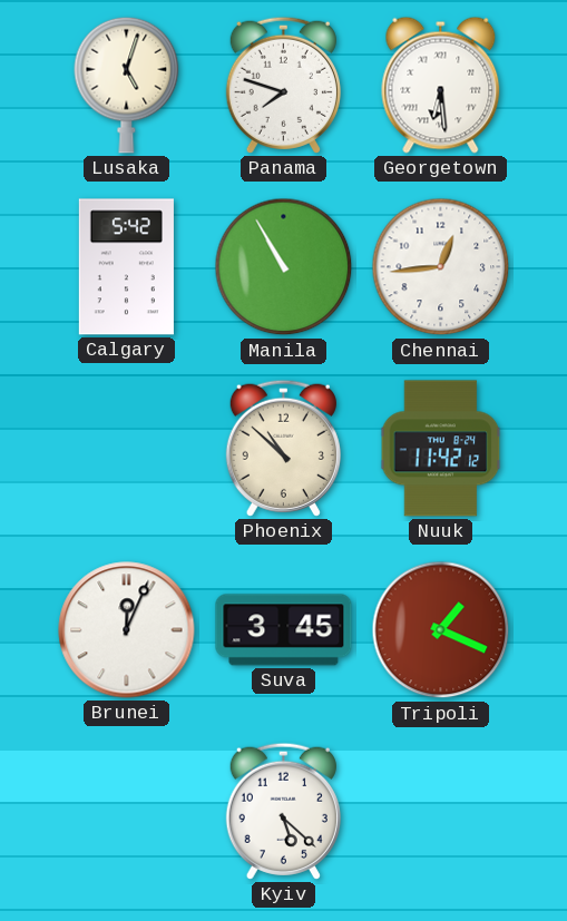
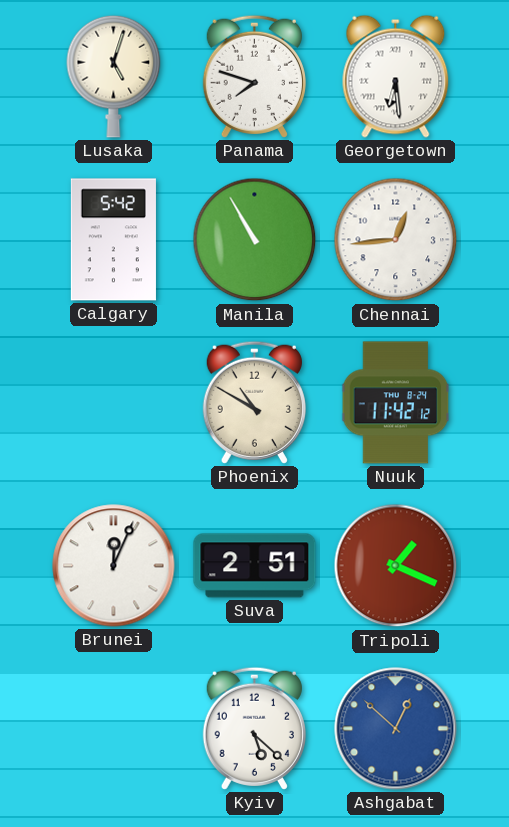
Phoenix: 10:52 -> 10:50 (254, 402)
Suva: 3:45 -> 2:51 (255, 566)
Ashgabat: none -> 12:52 (396, 729)
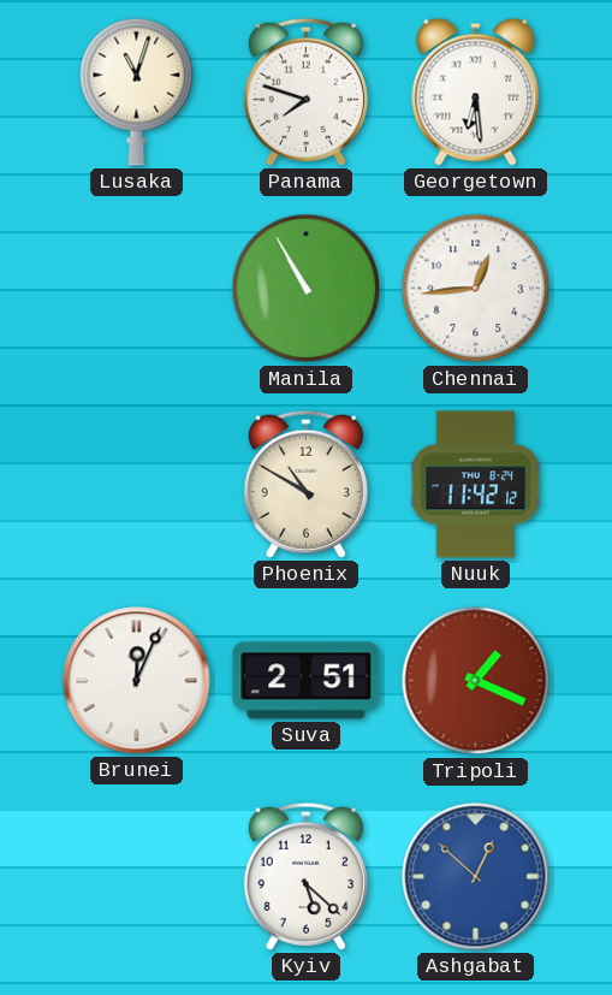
Lusaka: 5:03 -> 11:03 (137, 91)
Calgary: 5:42 -> none (113, 240)
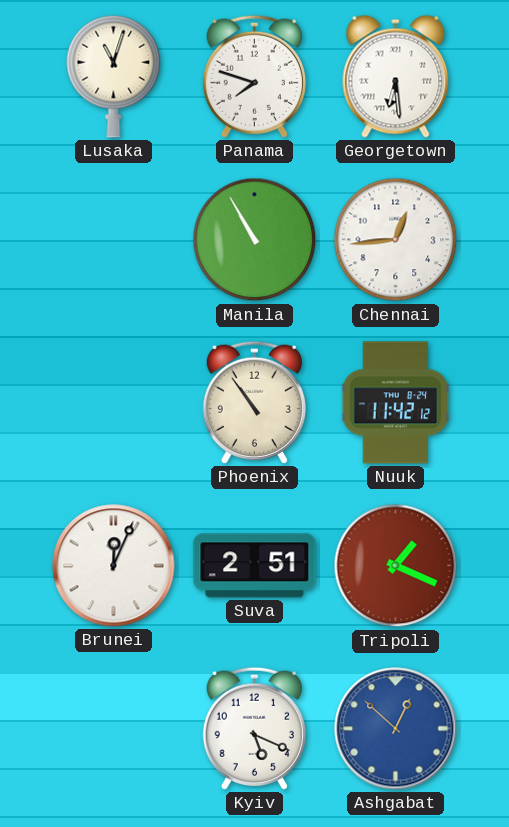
Phoenix: 10:50 -> 10:54 (254, 402)
Kyiv: 5:22 -> 5:19 (254, 728)
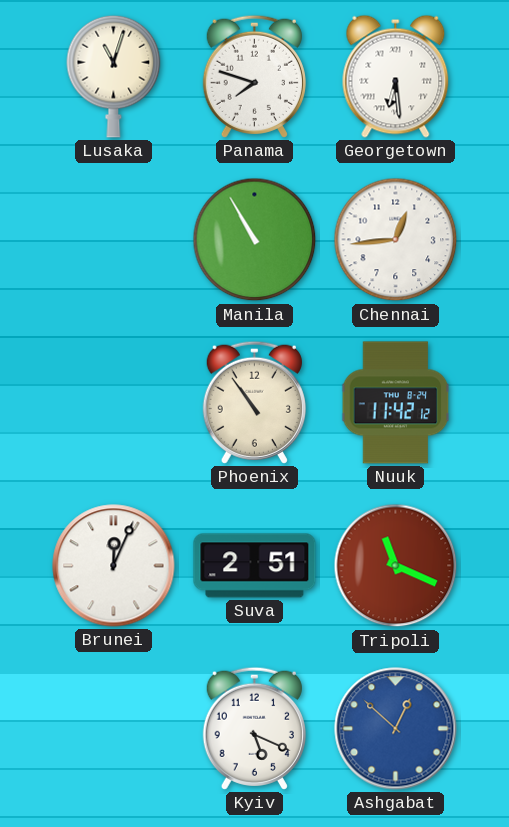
Tripoli: 1:19 -> 11:19 (396, 566)
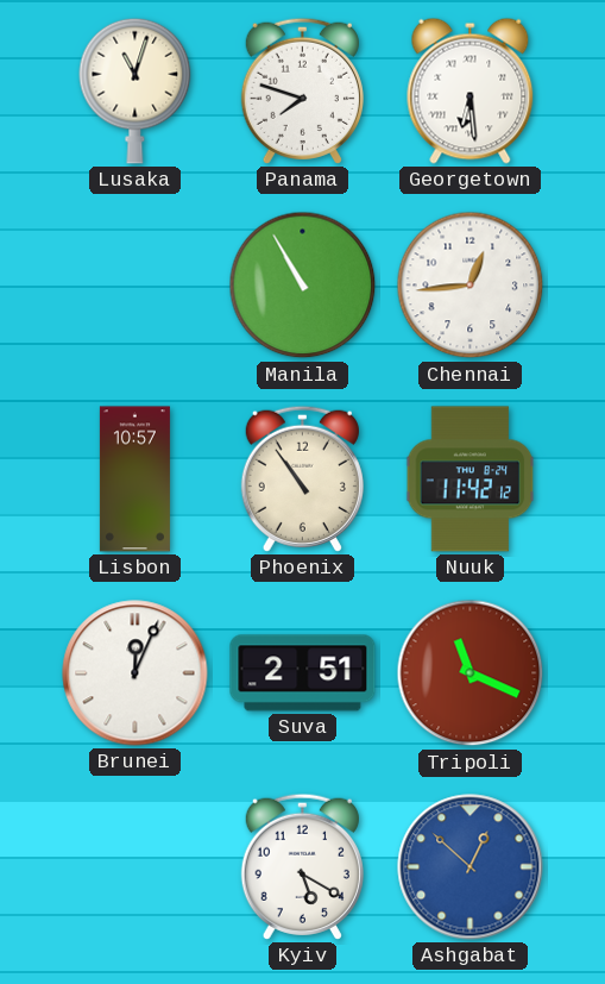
Lisbon: none -> 10:57 (134, 480)
Kyiv: 5:19 -> 5:20 (302, 866)
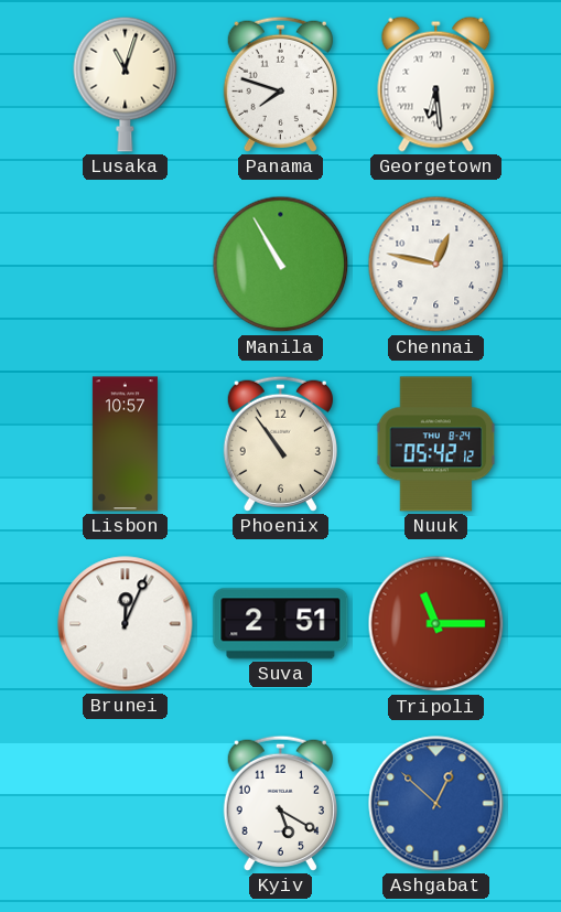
Chennai: 12:44 -> 12:47 (436, 265)
Nuuk: 11:42 -> 05:42 (436, 444)
Tripoli: 11:19 -> 11:15 (436, 624)
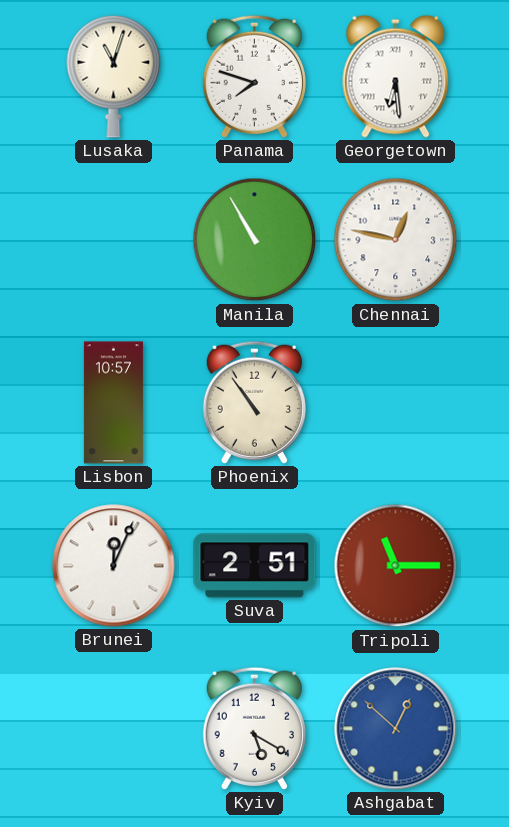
Nuuk: 05:42 -> none (436, 444)
